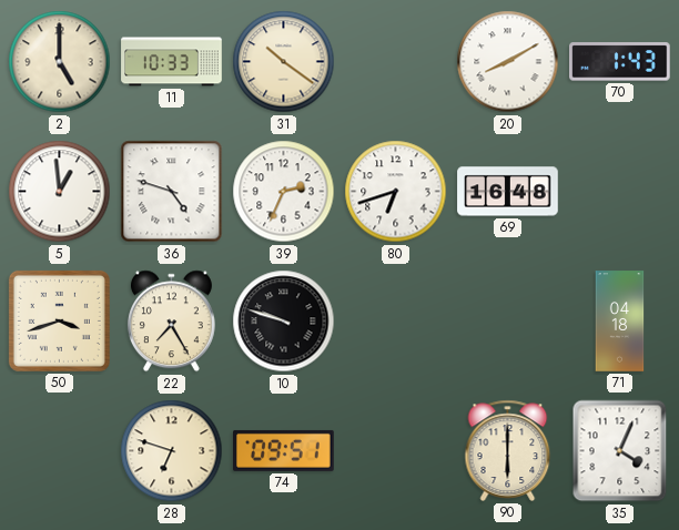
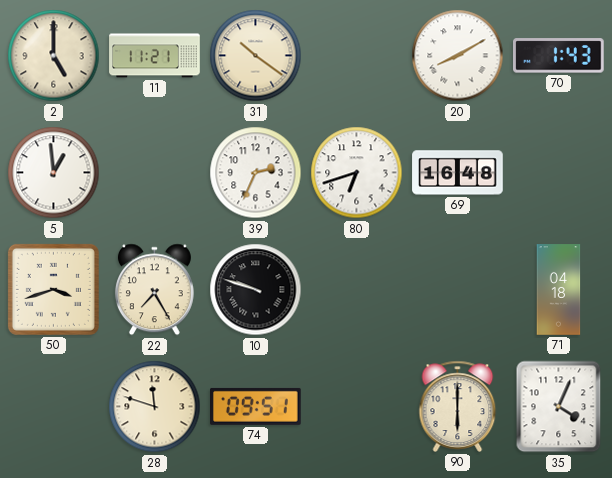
11: 10:33 -> 11:21 (155, 56)
36: 4:48 -> none (172, 192)
28: 6:48 -> 11:48 (155, 407)
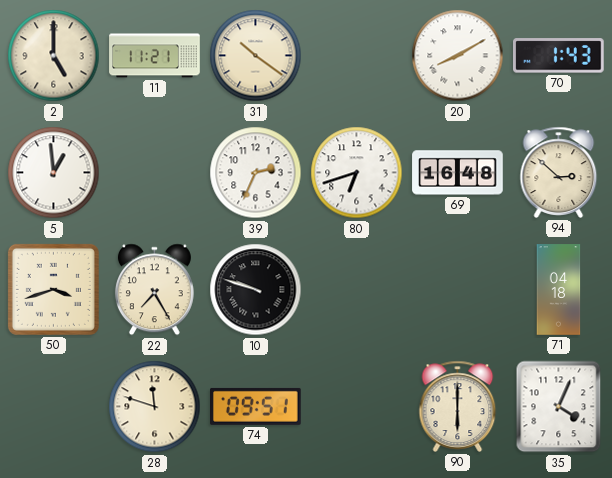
94: none -> 2:52 (559, 172)
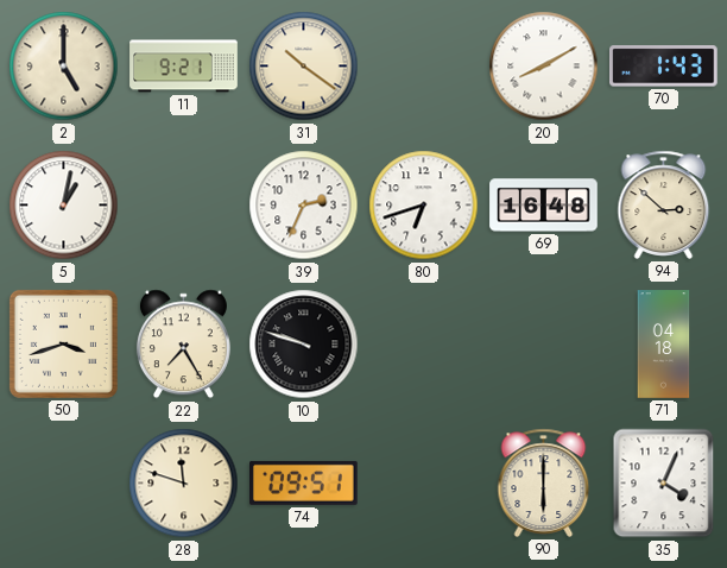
11: 11:21 -> 9:21 (184, 67)
5: 12:59 -> 1:02 (64, 206)
